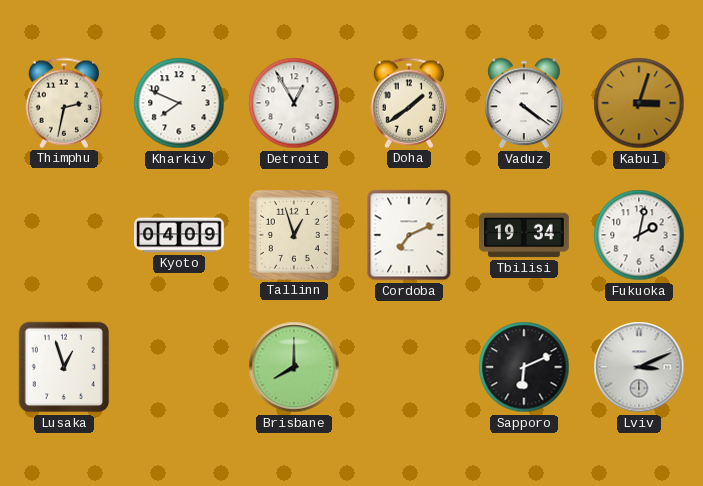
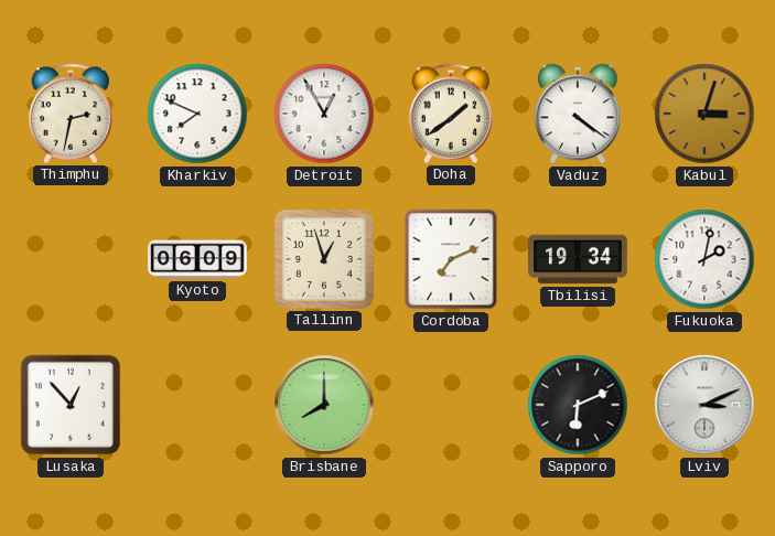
Kyoto: 04:09 -> 06:09 (197, 259)
Lusaka: 12:57 -> 12:53 (71, 405)
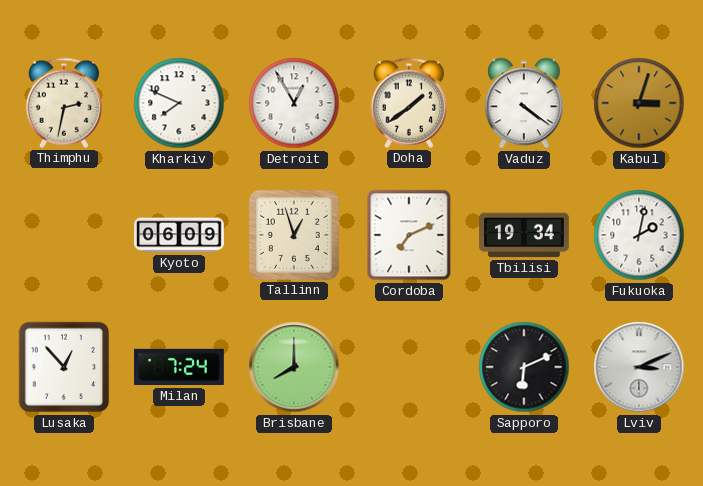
Milan: none -> 7:24 (179, 367)
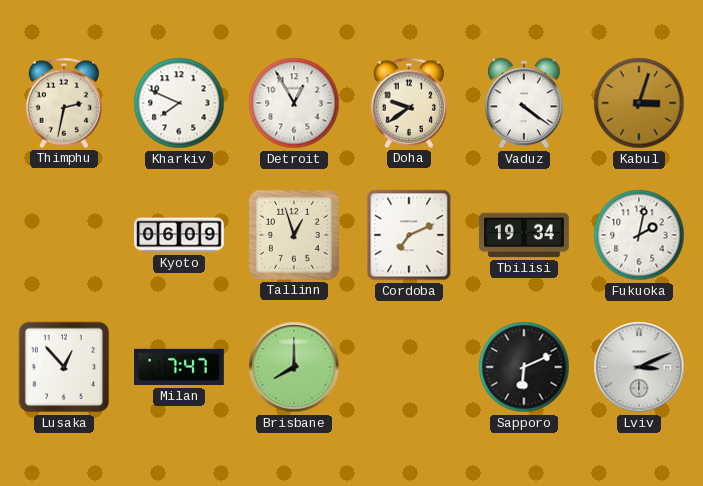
Doha: 1:39 -> 9:39 (408, 103)
Milan: 7:24 -> 7:47 (179, 367)
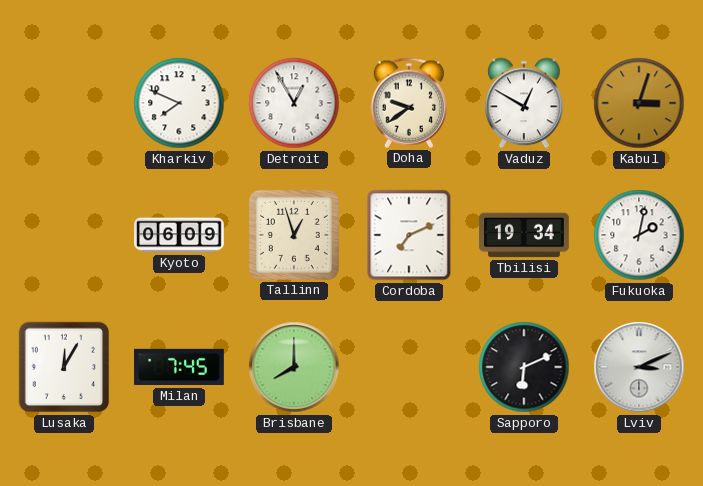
Thimphu: 2:32 -> none (63, 103)
Vaduz: 4:21 -> 12:50 (524, 103)
Lusaka: 12:53 -> 12:05 (64, 367)
Milan: 7:47 -> 7:45 (179, 367)
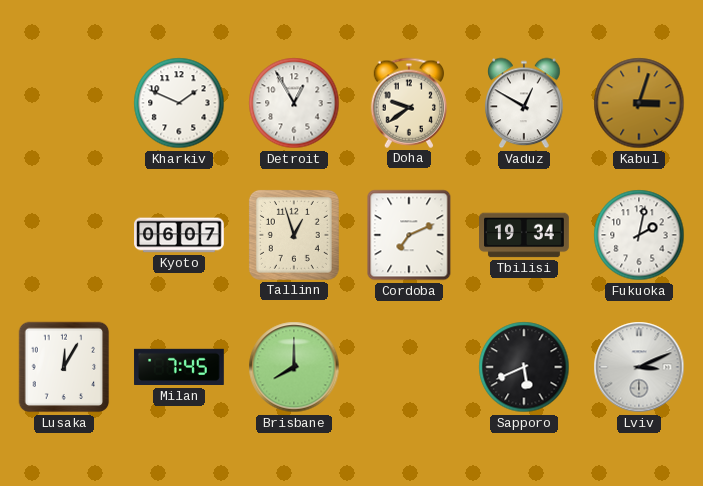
Kharkiv: 7:49 -> 1:49 (179, 103)
Kyoto: 06:09 -> 06:07 (179, 235)
Sapporo: 6:11 -> 5:41 (524, 367)
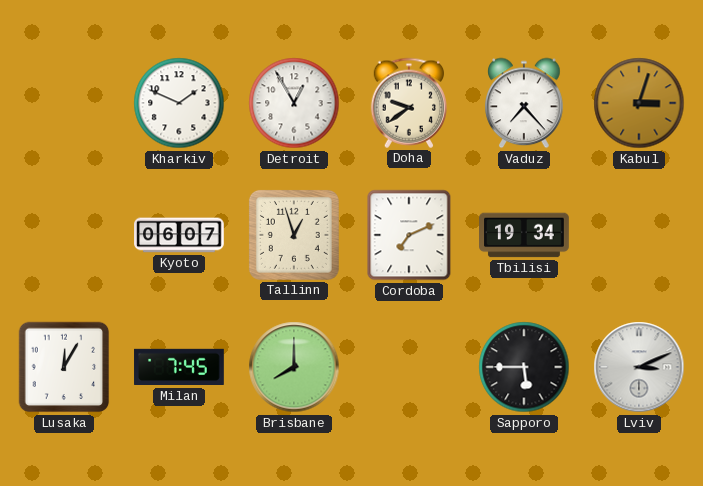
Vaduz: 12:50 -> 7:23 (524, 103)
Fukuoka: 2:02 -> none (639, 235)
Sapporo: 5:41 -> 5:45 (524, 367)
